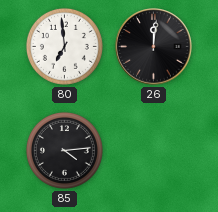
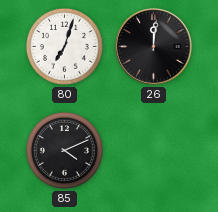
80: 6:59 -> 7:03 (64, 46)
85: 4:14 -> 4:11 (64, 150)
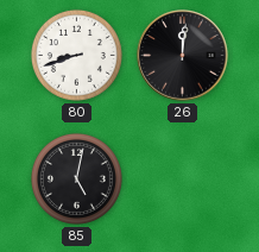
80: 7:03 -> 8:42 (76, 55)
85: 4:11 -> 5:02 (76, 178)
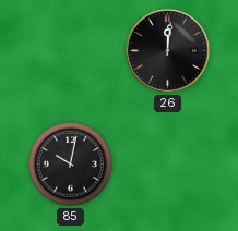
80: 8:42 -> none (76, 55)
85: 5:02 -> 10:02 (70, 163)
